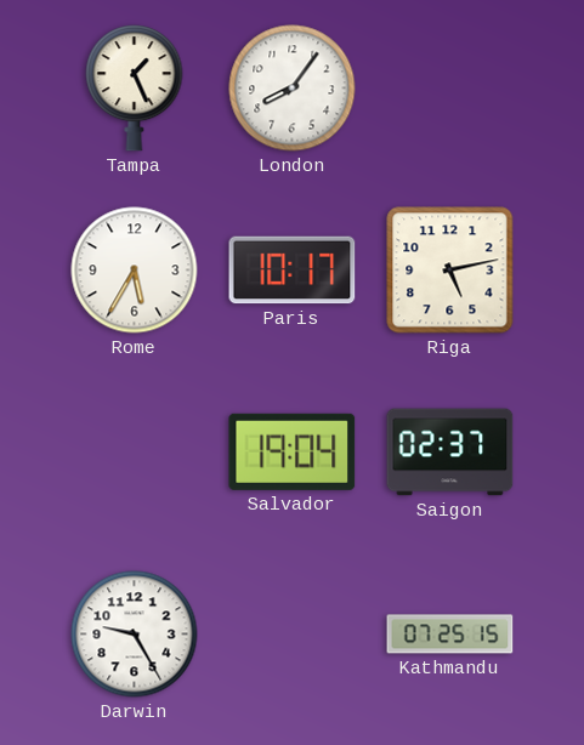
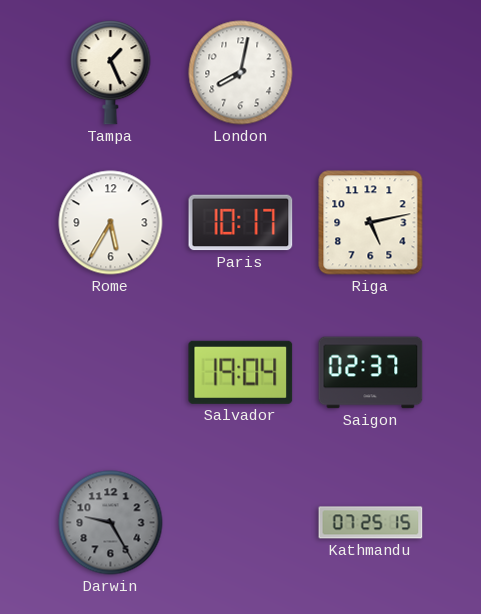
London: 8:06 -> 8:02 (241, 73)
Darwin dial: white -> grey (111, 523)
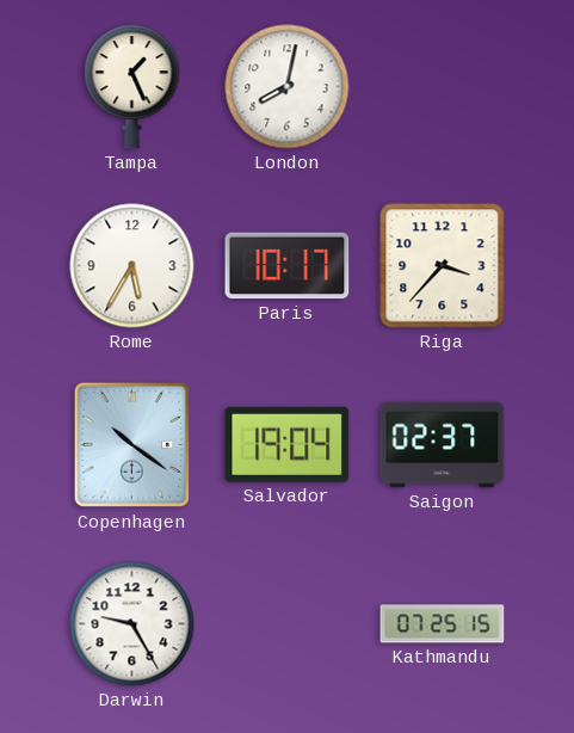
Riga: 5:13 -> 3:37 (443, 266)
Copenhagen: none -> 10:21 (131, 445)
Darwin dial: grey -> white (132, 624)
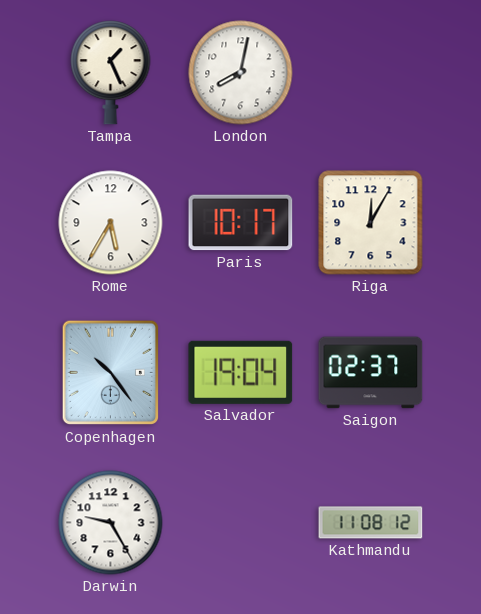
Riga: 3:37 -> 12:05 (371, 223)
Copenhagen: 10:21 -> 10:24 (110, 373)
Kathmandu: 07:25 -> 11:08 (371, 523)
